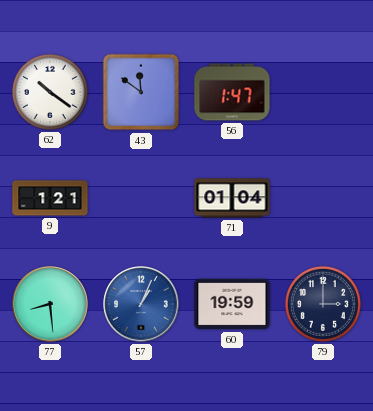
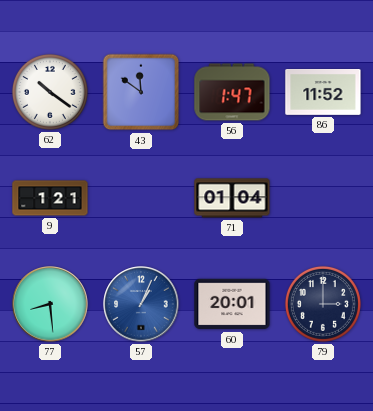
86: none -> 11:52 (323, 93)
60: 19:59 -> 20:01 (232, 304)
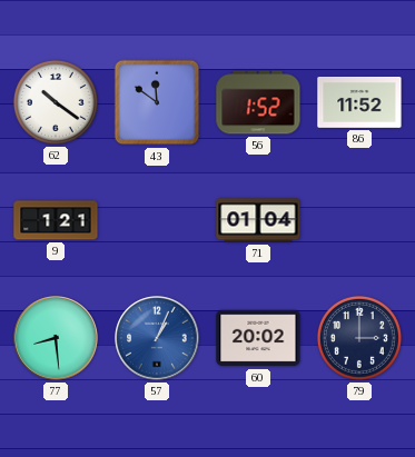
56: 1:47 -> 1:52 (258, 102)
60: 20:01 -> 20:02 (258, 338)
